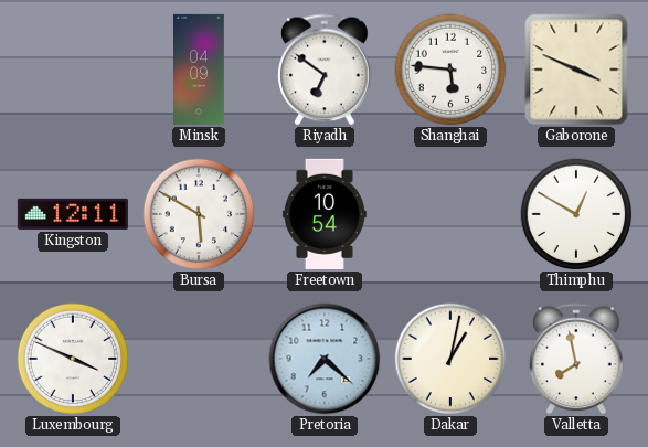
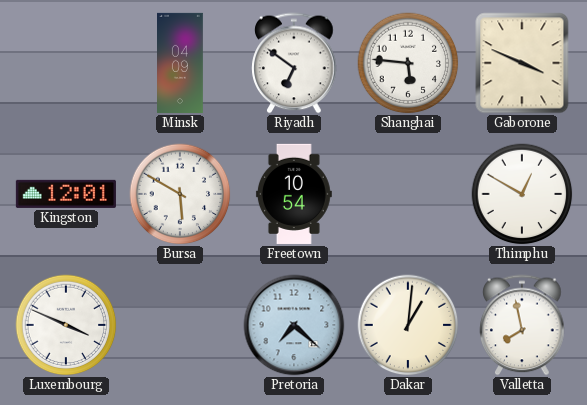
Kingston: 12:11 -> 12:01 (66, 194)
Dakar: 1:02 -> 1:01 (408, 325)
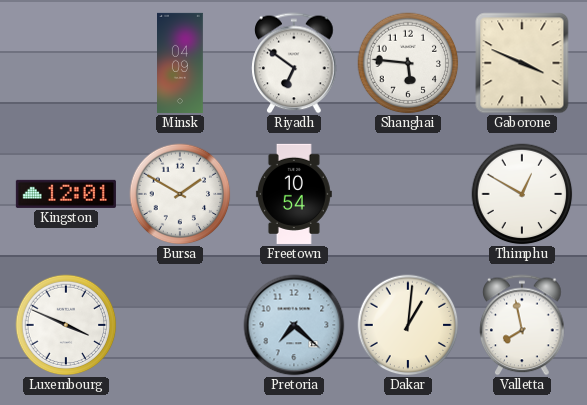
Bursa: 5:50 -> 1:50 (180, 194)
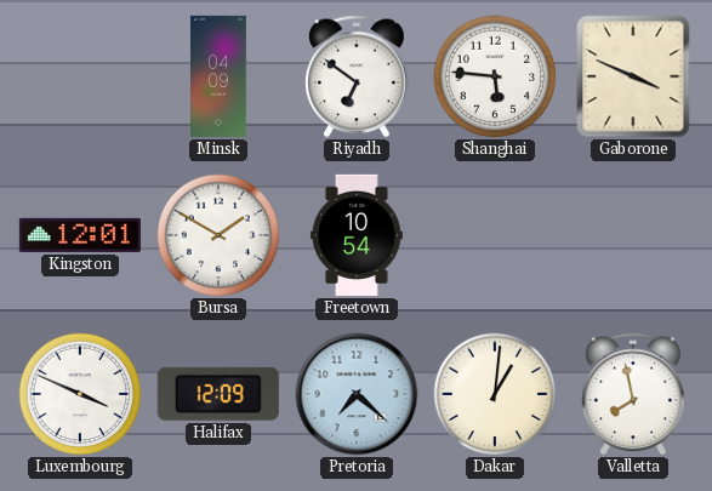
Thimphu: 12:50 -> none (522, 194)
Halifax: none -> 12:09 (218, 394)
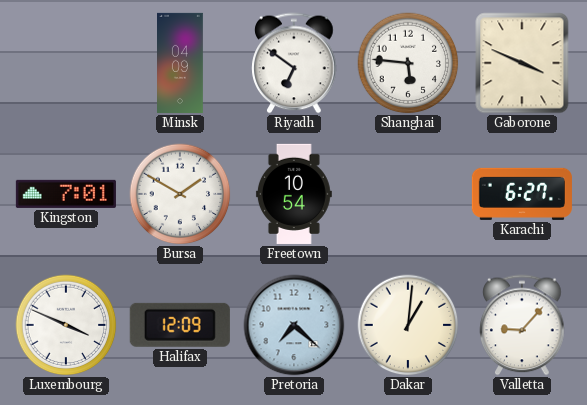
Kingston: 12:01 -> 7:01 (66, 194)
Karachi: none -> 6:27 (522, 194)
Valletta: 7:58 -> 9:07 (522, 325)
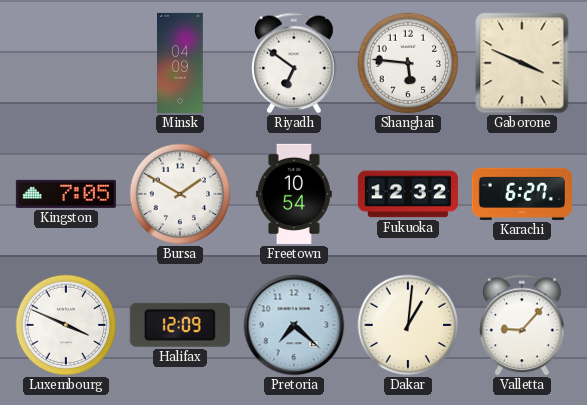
Kingston: 7:01 -> 7:05 (66, 194)
Fukuoka: none -> 12:32 (408, 194)
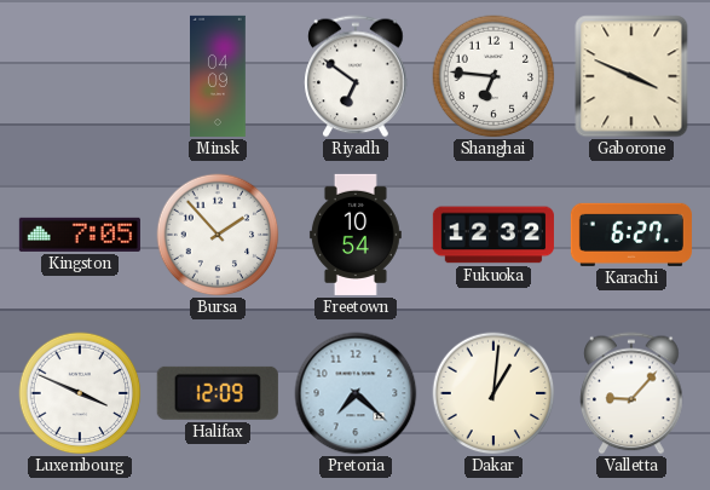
Shanghai: 5:46 -> 6:46 (493, 76)
Bursa: 1:50 -> 1:53 (218, 235)
